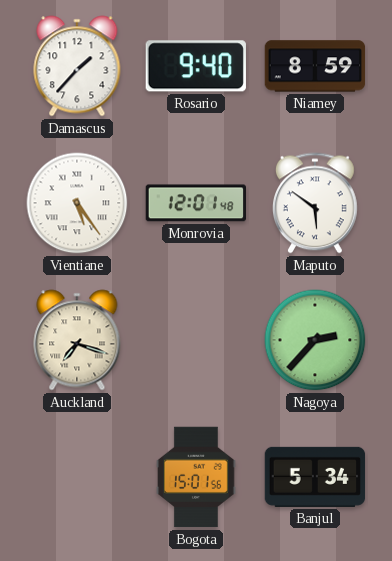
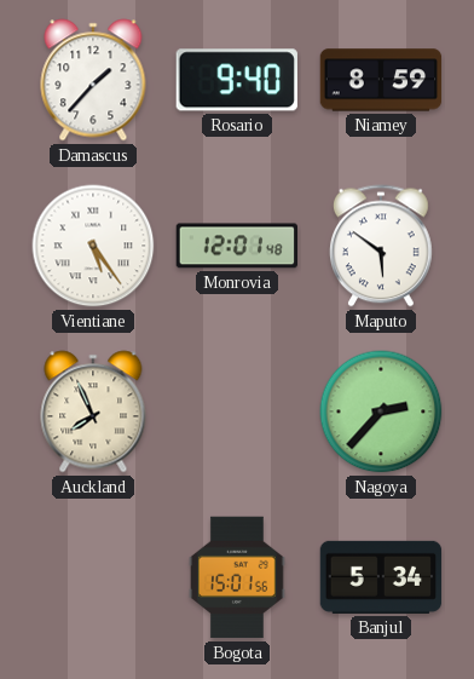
Auckland: 7:18 -> 7:56 (93, 412)
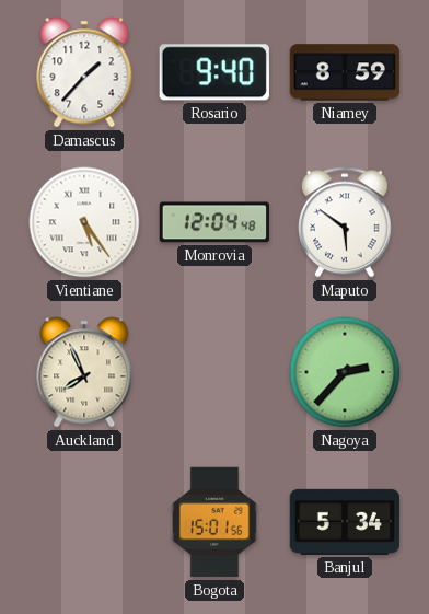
Monrovia: 12:01 -> 12:04 (213, 222)
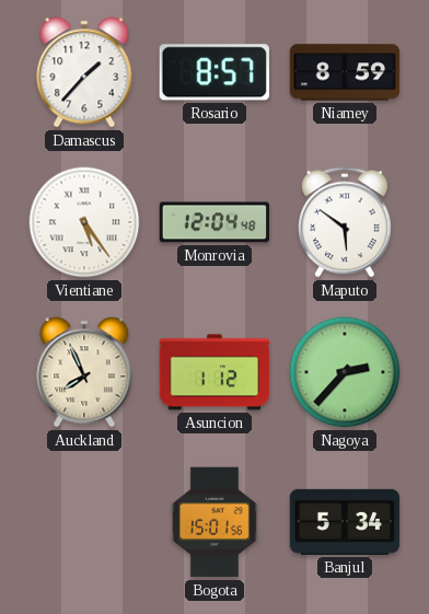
Rosario: 9:40 -> 8:57 (215, 72)
Asuncion: none -> 1:12 (215, 372)
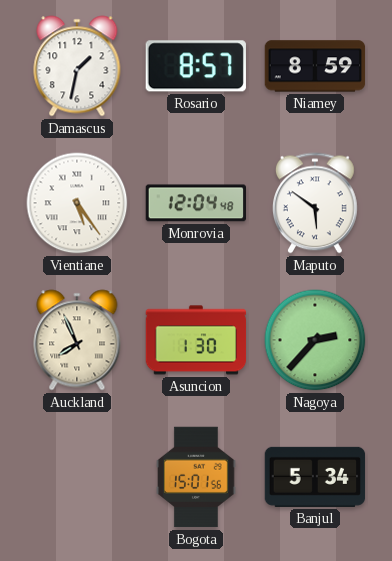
Damascus: 1:37 -> 1:32 (77, 66)
Asuncion: 1:12 -> 1:30 (196, 340)
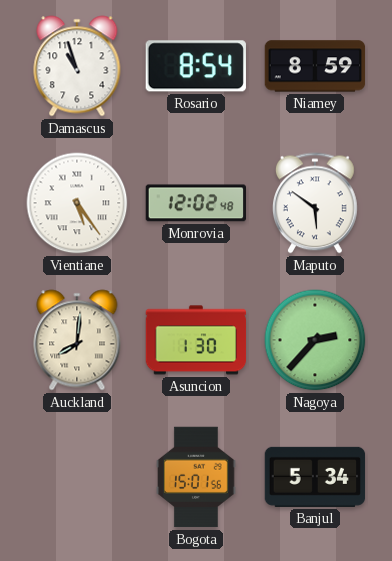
Damascus: 1:32 -> 10:57 (77, 66)
Rosario: 8:57 -> 8:54 (196, 66)
Monrovia: 12:04 -> 12:02 (195, 203)
Auckland: 7:56 -> 8:01 (77, 340)
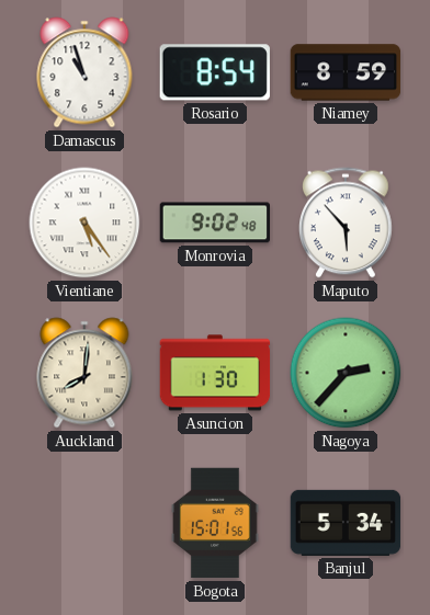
Monrovia: 12:02 -> 9:02 (214, 223)
Maputo: 5:51 -> 5:53 (346, 223)
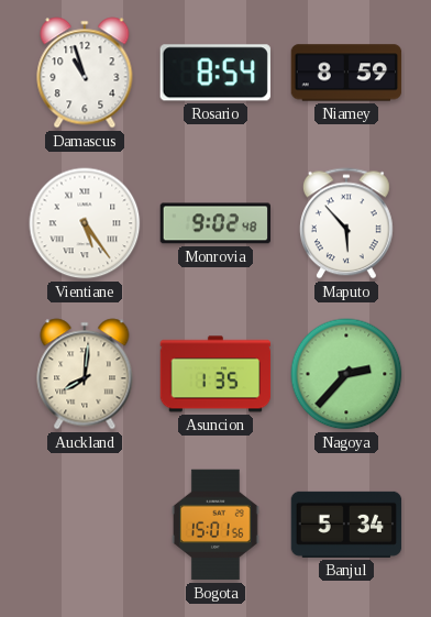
Asuncion: 1:30 -> 1:35 (215, 374)
